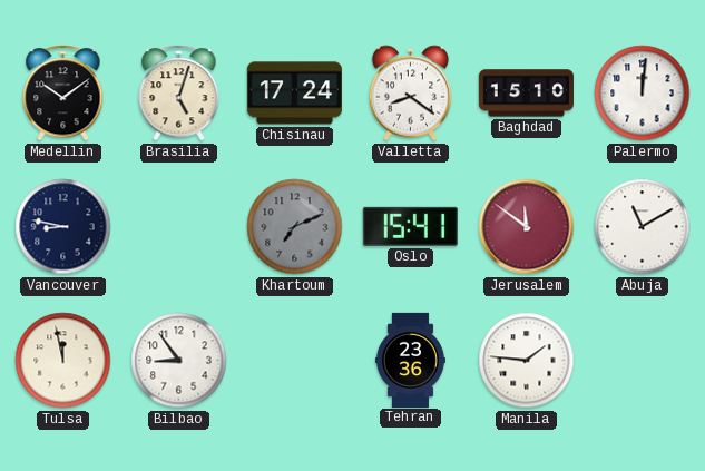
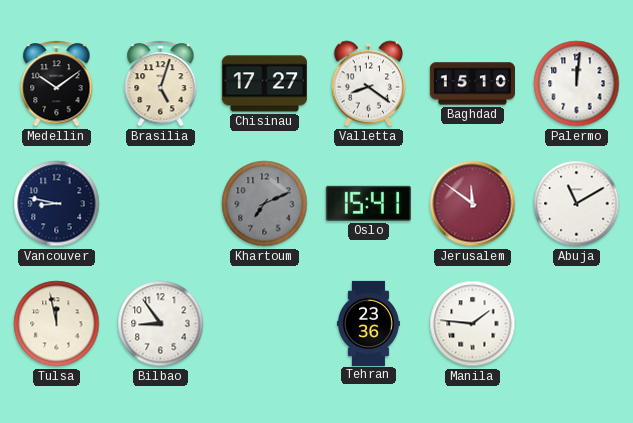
Chisinau: 17:24 -> 17:27 (264, 84)
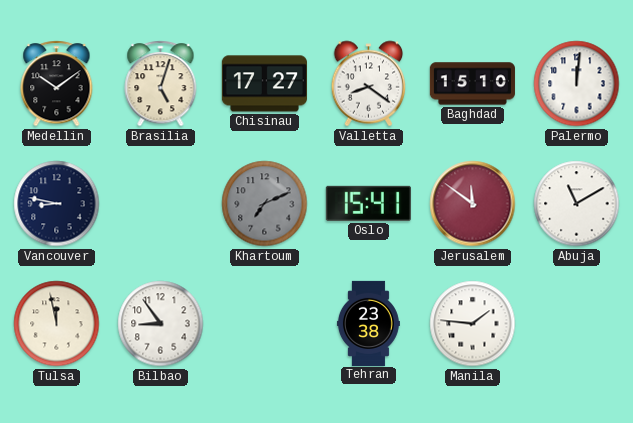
Tehran: 23:36 -> 23:38 (368, 323)
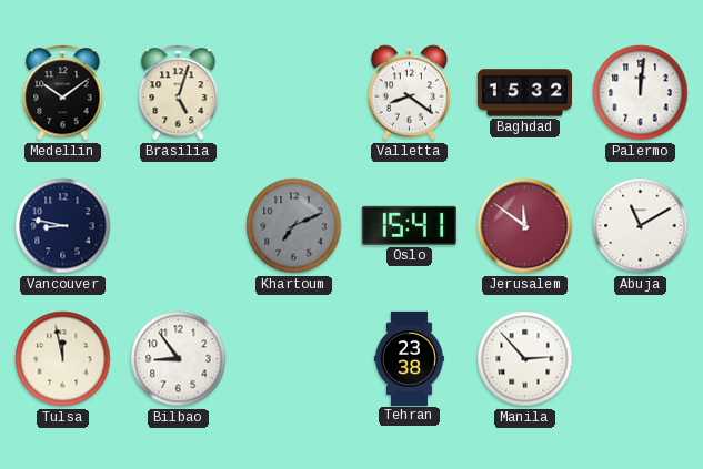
Chisinau: 17:27 -> none (264, 84)
Baghdad: 15:10 -> 15:32 (524, 93)
Manila: 1:46 -> 2:53 (525, 359)
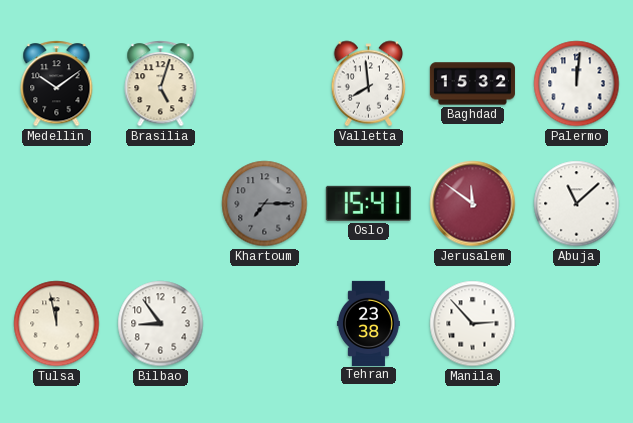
Valletta: 8:21 -> 7:59 (369, 84)
Vancouver: 8:47 -> none (63, 226)
Khartoum: 7:11 -> 7:15 (265, 204)
Abuja: 11:10 -> 11:08 (577, 204)
